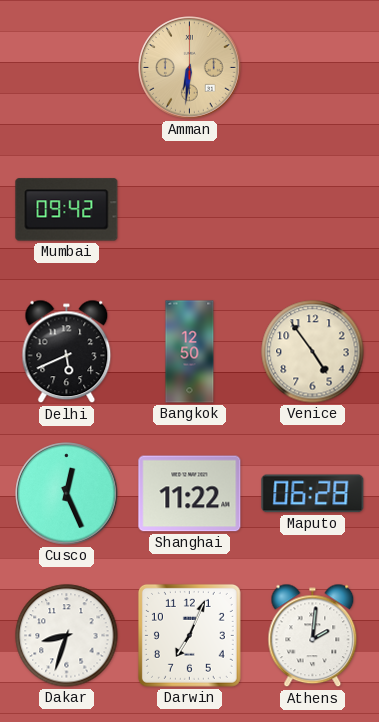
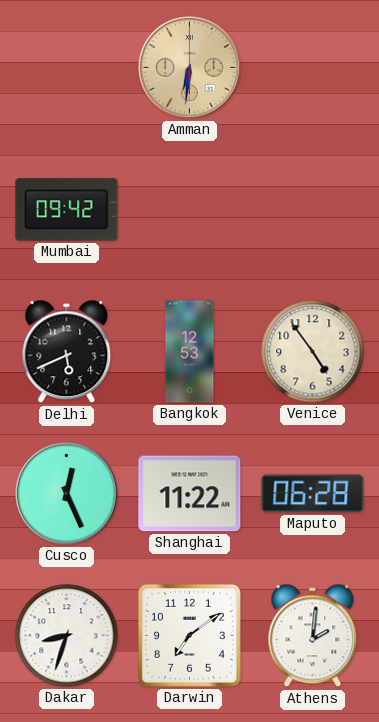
Bangkok: 12:50 -> 12:53 (190, 352)
Darwin: 7:04 -> 7:09 (189, 635)
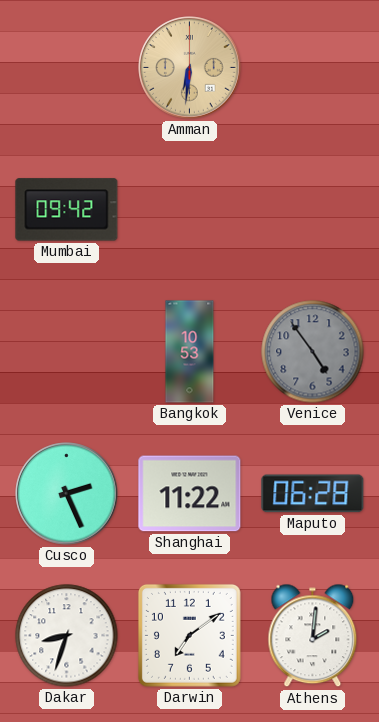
Delhi: 5:41 -> none (67, 352)
Bangkok: 12:53 -> 10:53 (190, 352)
Venice dial: cream -> grey (313, 352)
Cusco: 12:26 -> 2:26 (67, 494)
